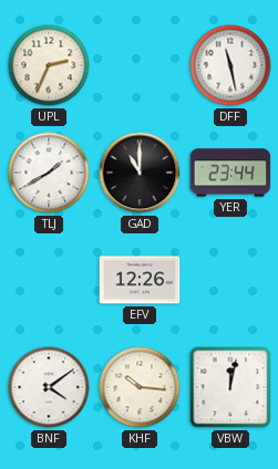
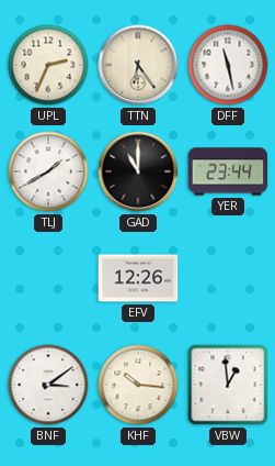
TTN: none -> 6:24 (138, 65)
BNF: 4:09 -> 3:09 (48, 385)
VBW: 12:02 -> 12:59 (228, 385)
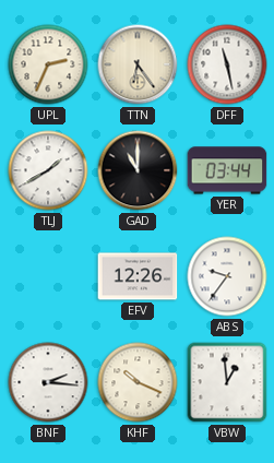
YER: 23:44 -> 03:44 (227, 170)
ABS: none -> 9:36 (227, 276)
BNF: 3:09 -> 2:16 (48, 382)
KHF: 10:16 -> 10:19 (138, 382)
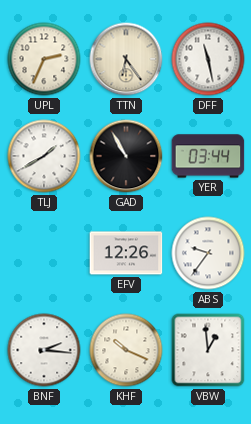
GAD: 11:00 -> 10:55 (126, 156)
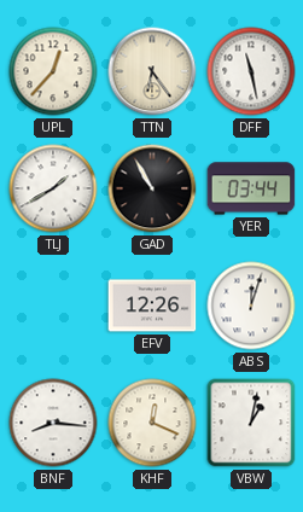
UPL: 2:34 -> 12:37 (53, 71)
ABS: 9:36 -> 12:03 (251, 306)
BNF: 2:16 -> 8:16 (53, 423)
KHF: 10:19 -> 12:19 (152, 423)
VBW: 12:59 -> 1:02 (251, 423)
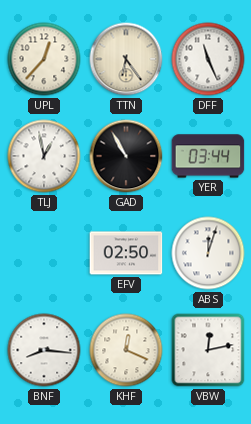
DFF: 11:28 -> 11:26 (208, 59)
TLJ: 1:40 -> 12:58 (44, 156)
EFV: 12:26 -> 02:50 (126, 253)
VBW: 1:02 -> 12:13 (208, 350)
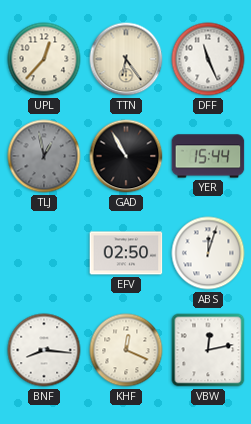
TLJ dial: white -> grey (44, 156)
YER: 03:44 -> 15:44 (208, 156)
